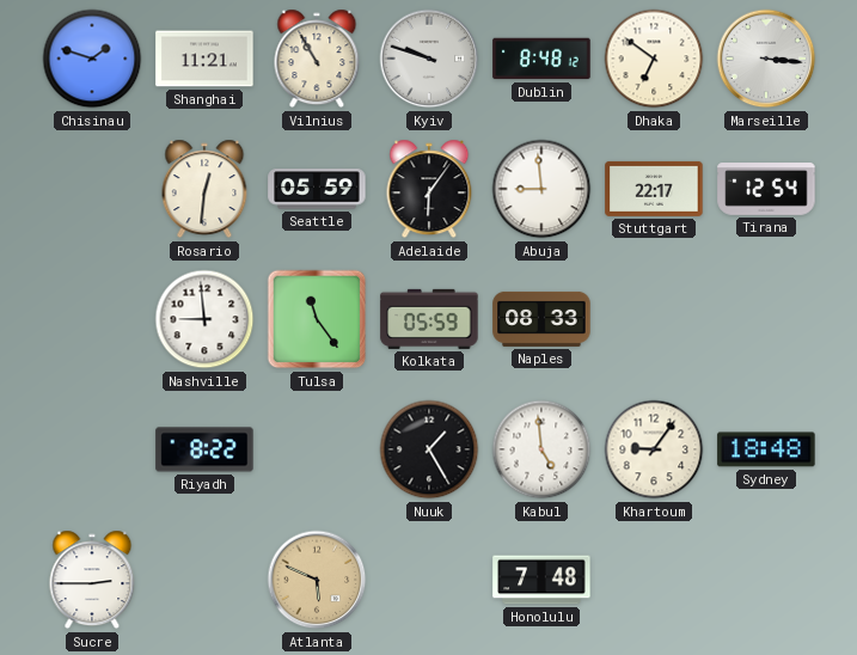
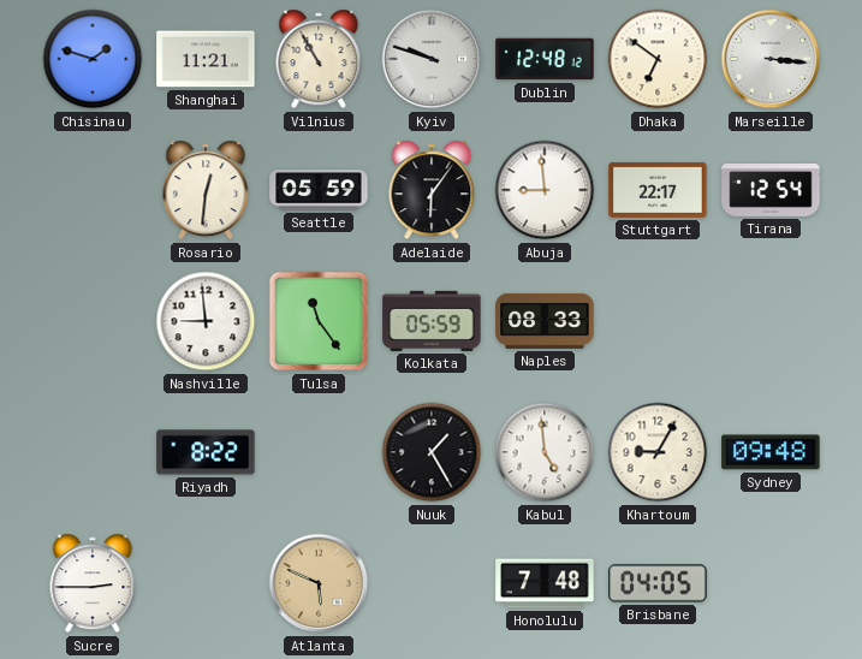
Dublin: 8:48 -> 12:48 (545, 59)
Khartoum: 9:06 -> 9:05 (658, 452)
Sydney: 18:48 -> 09:48 (771, 452)
Brisbane: none -> 04:05 (658, 583)
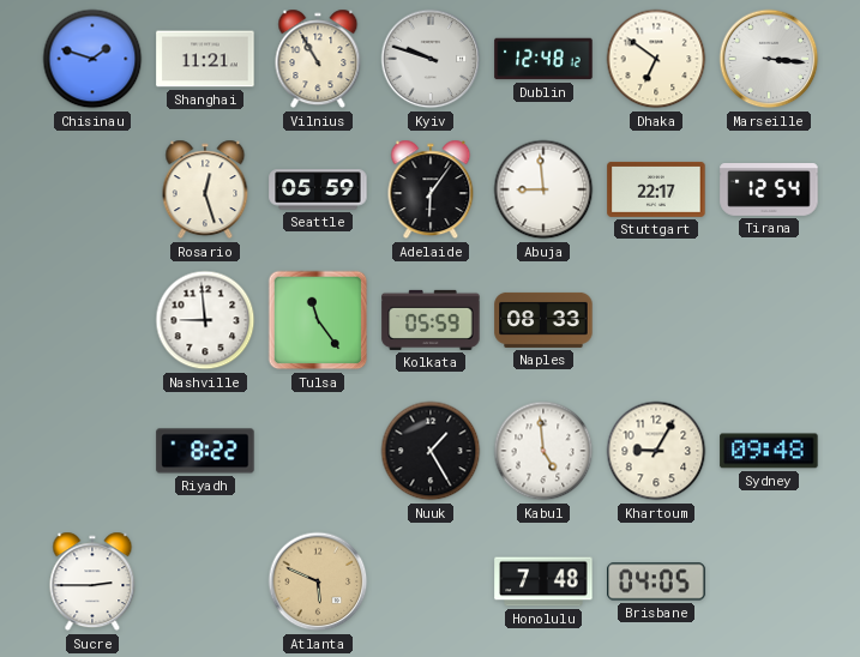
Rosario: 12:31 -> 12:27 (205, 189)
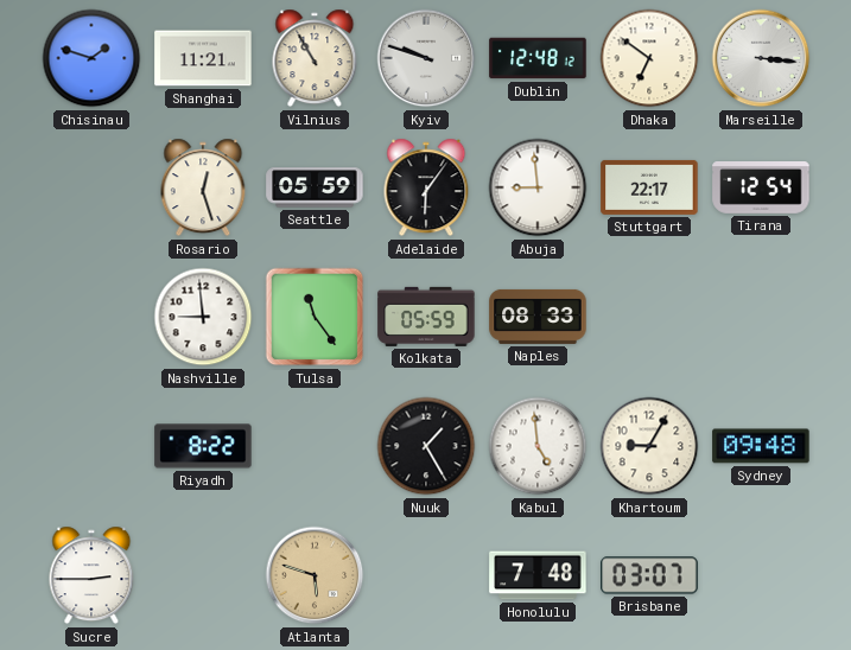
Atlanta: 5:49 -> 5:48 (315, 575)
Brisbane: 04:05 -> 03:07 (649, 575)
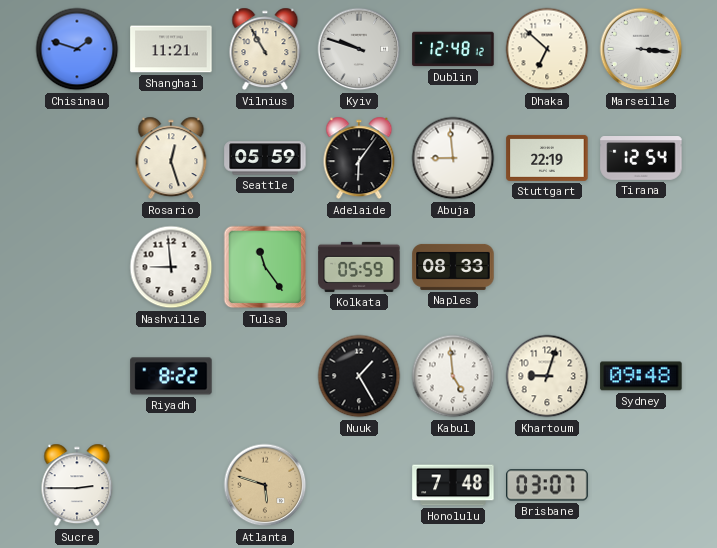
Dhaka: 6:51 -> 6:52 (547, 49)
Stuttgart: 22:17 -> 22:19 (547, 158)
Khartoum: 9:05 -> 9:03 (547, 376)
